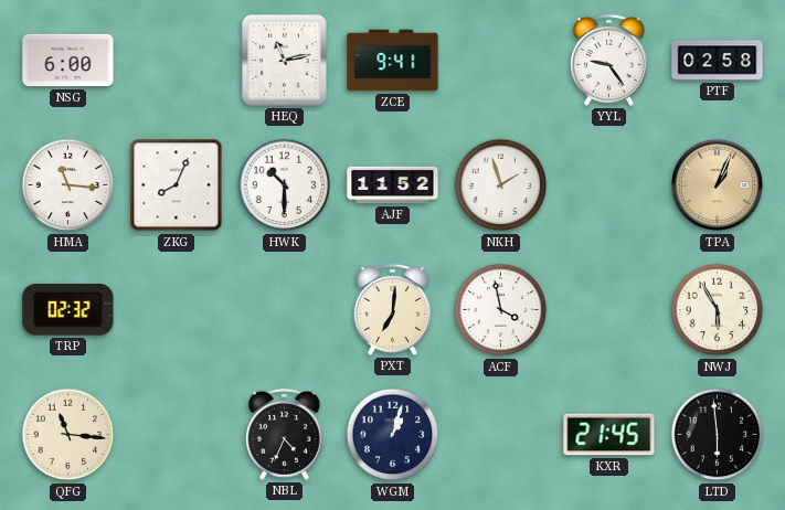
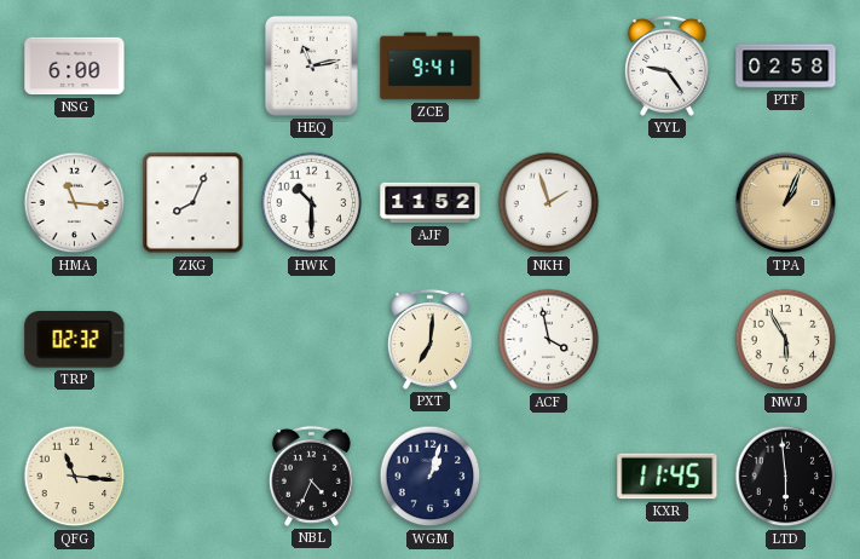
KXR: 21:45 -> 11:45 (668, 477)
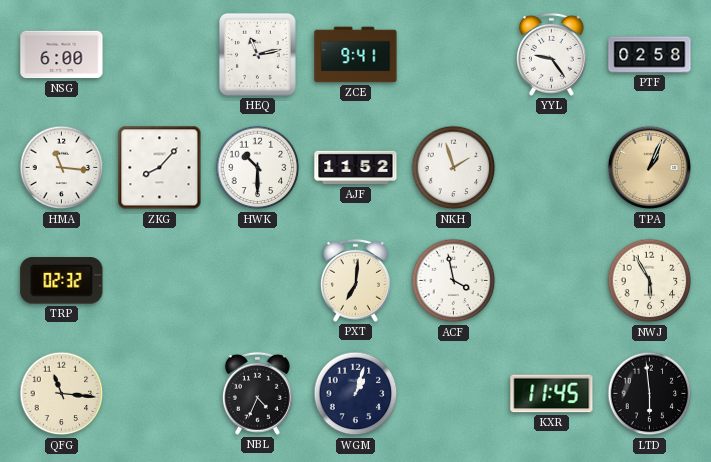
ZKG: 8:04 -> 8:07 (160, 168)
